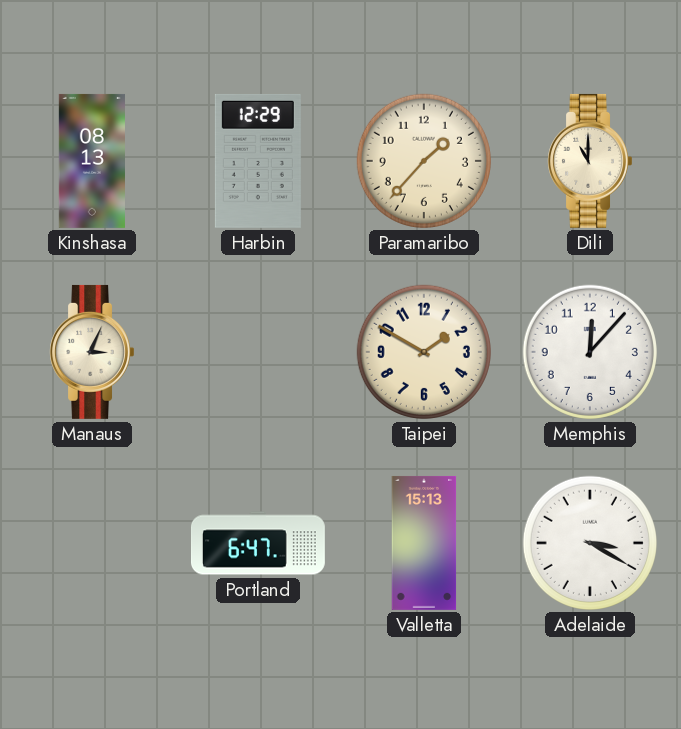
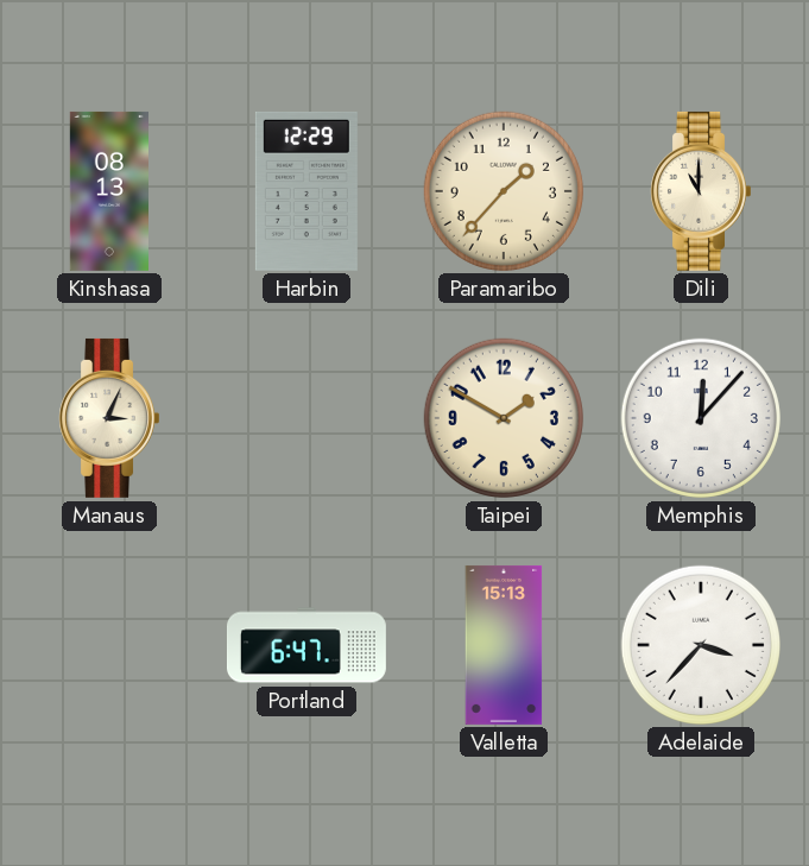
Adelaide: 3:20 -> 3:37 (701, 645)
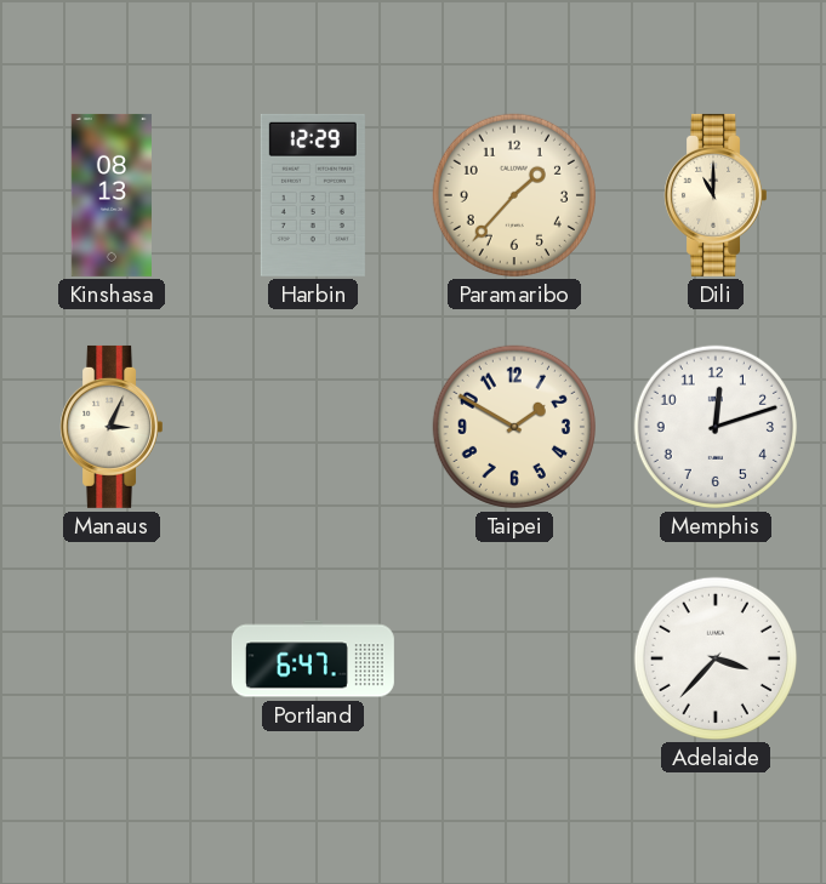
Memphis: 12:07 -> 12:12 (716, 427)
Valletta: 15:13 -> none (504, 645)
